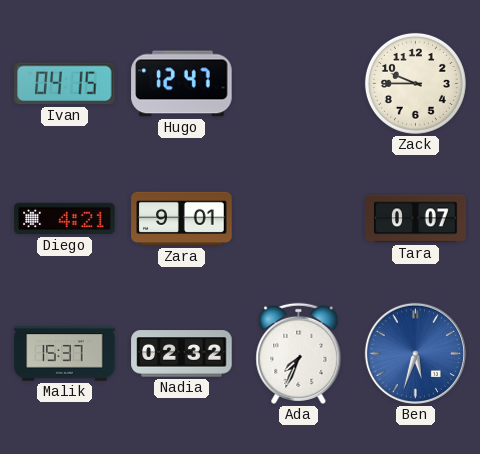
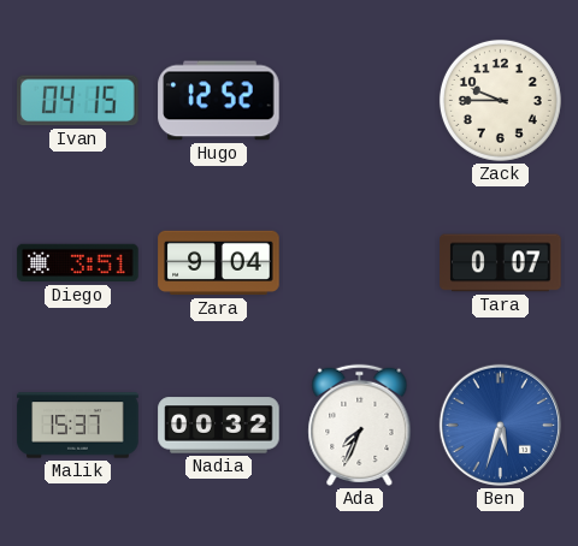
Hugo: 12:47 -> 12:52 (219, 101)
Diego: 4:21 -> 3:51 (78, 263)
Zara: 9:01 -> 9:04 (219, 263)
Nadia: 02:32 -> 00:32 (219, 426)
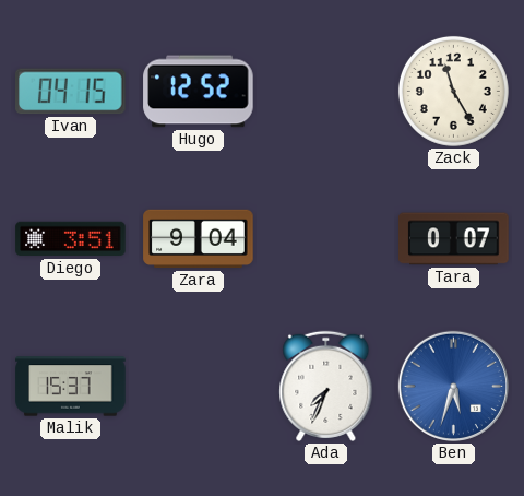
Zack: 9:45 -> 11:25 (453, 91)
Nadia: 00:32 -> none (219, 426)
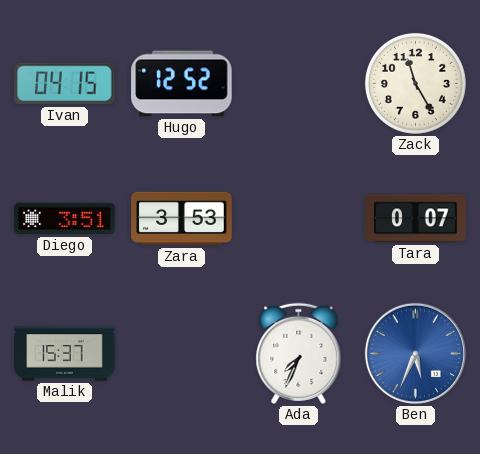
Zara: 9:04 -> 3:53 (182, 219)
Ben: 5:33 -> 5:34 (415, 353)
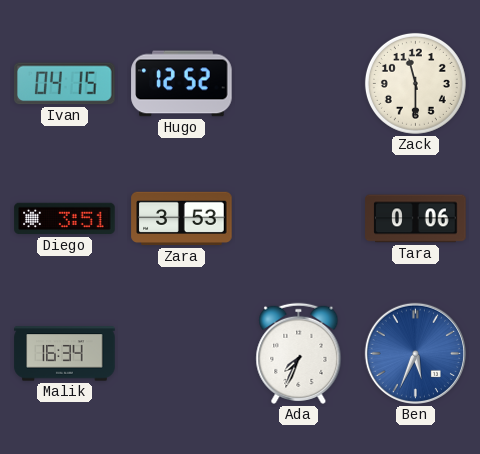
Zack: 11:25 -> 11:30 (415, 83)
Tara: 0:07 -> 0:06 (416, 219)
Malik: 15:37 -> 16:34 (65, 354)
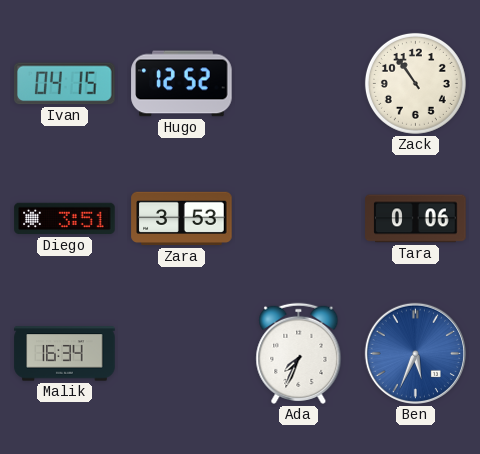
Zack: 11:30 -> 10:54 (415, 83)
